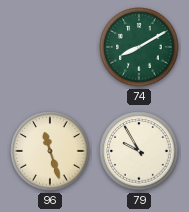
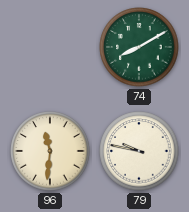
96: 11:27 -> 11:31 (50, 151)
79: 9:55 -> 9:47 (139, 151)
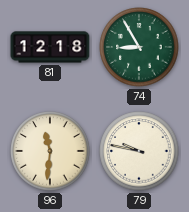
81: none -> 12:18 (50, 47)
74: 8:10 -> 8:55 (139, 47)
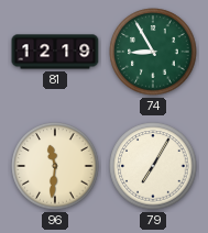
81: 12:18 -> 12:19 (55, 52)
79: 9:47 -> 7:05 (153, 166)
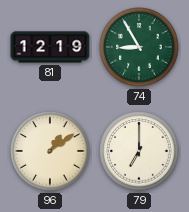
96: 11:31 -> 1:09 (50, 151)
79: 7:05 -> 7:00 (139, 151)
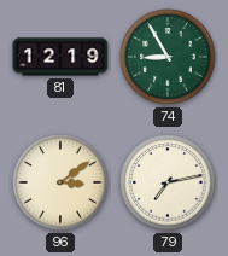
96: 1:09 -> 3:09 (60, 182)
79: 7:00 -> 7:13 (168, 182)
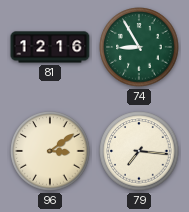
81: 12:19 -> 12:16 (50, 47)
79: 7:13 -> 7:16 (139, 151)
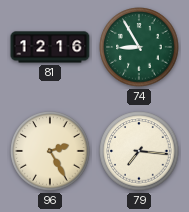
96: 3:09 -> 2:25 (50, 151)
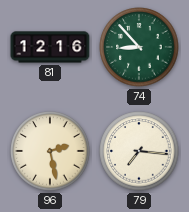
74: 8:55 -> 8:53 (139, 47)
96: 2:25 -> 2:28 (50, 151)
